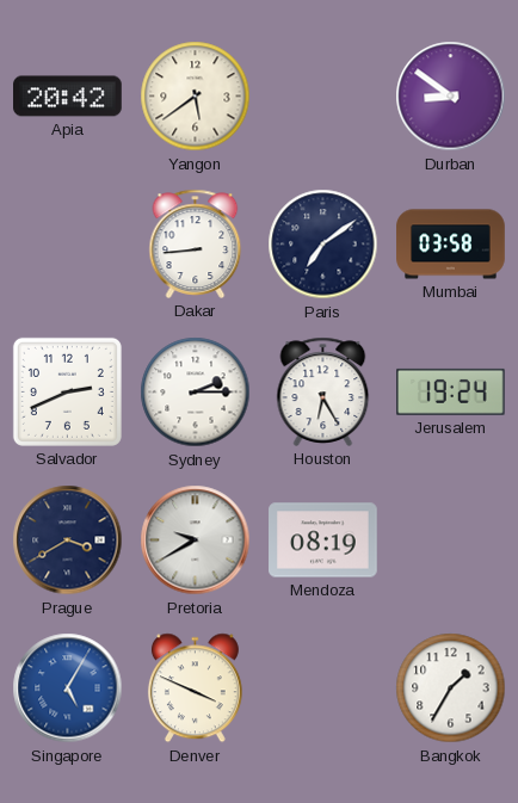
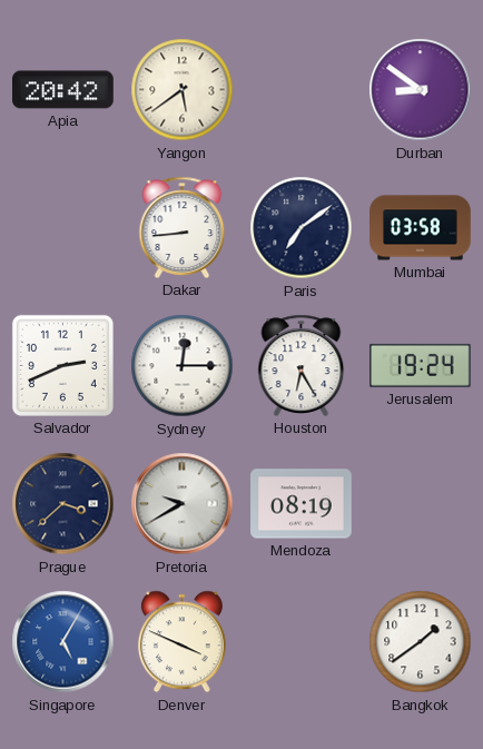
Sydney: 2:15 -> 12:15 (183, 366)
Prague: 3:40 -> 3:38 (63, 504)
Bangkok: 1:35 -> 1:39 (421, 642)
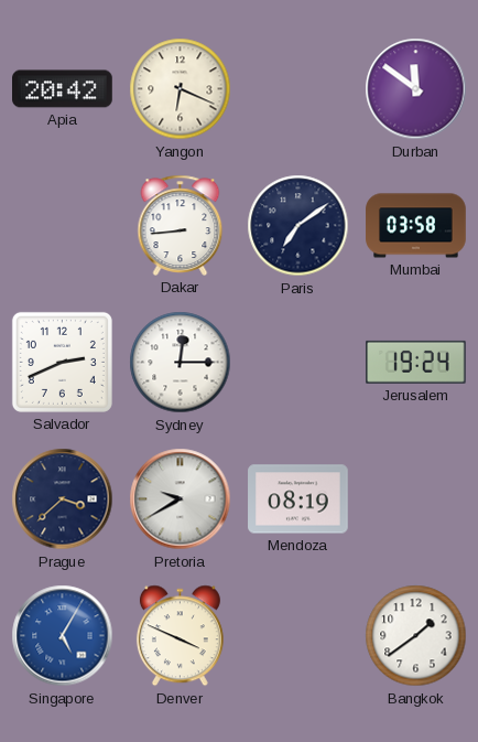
Yangon: 5:39 -> 6:19 (181, 89)
Durban: 8:51 -> 11:51 (416, 89)
Houston: 6:25 -> none (302, 365)
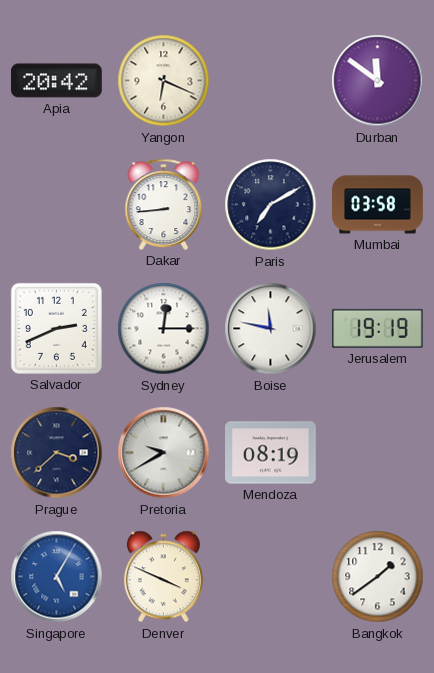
Paris: 7:09 -> 7:10 (271, 205)
Boise: none -> 11:47 (271, 329)
Jerusalem: 19:24 -> 19:19 (378, 328)
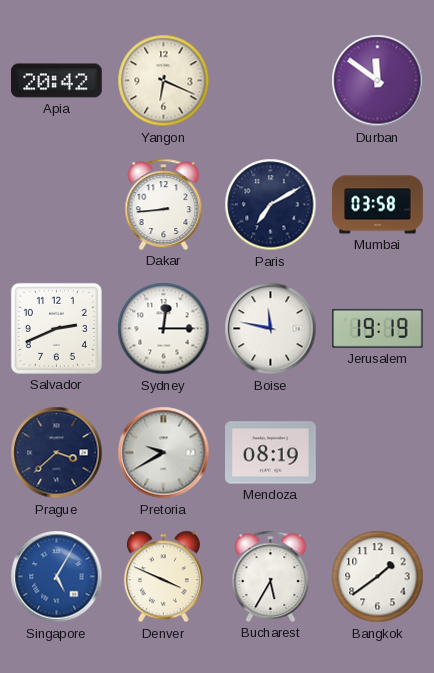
Bucharest: none -> 5:35 (271, 576)
